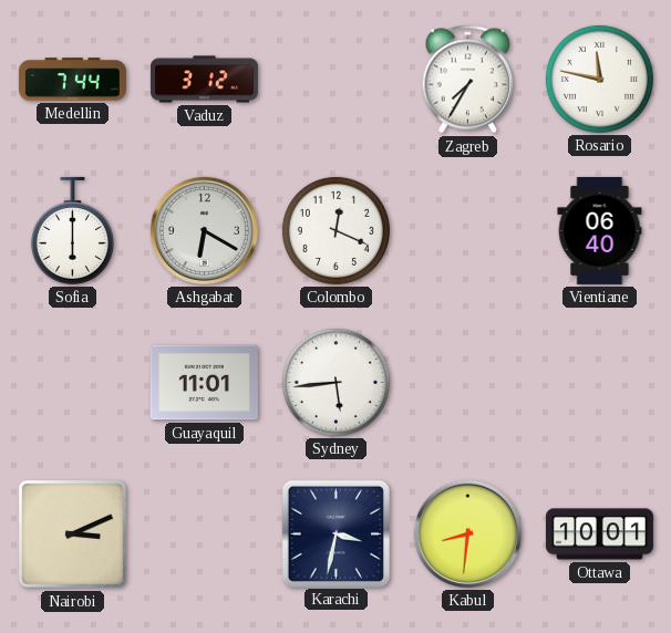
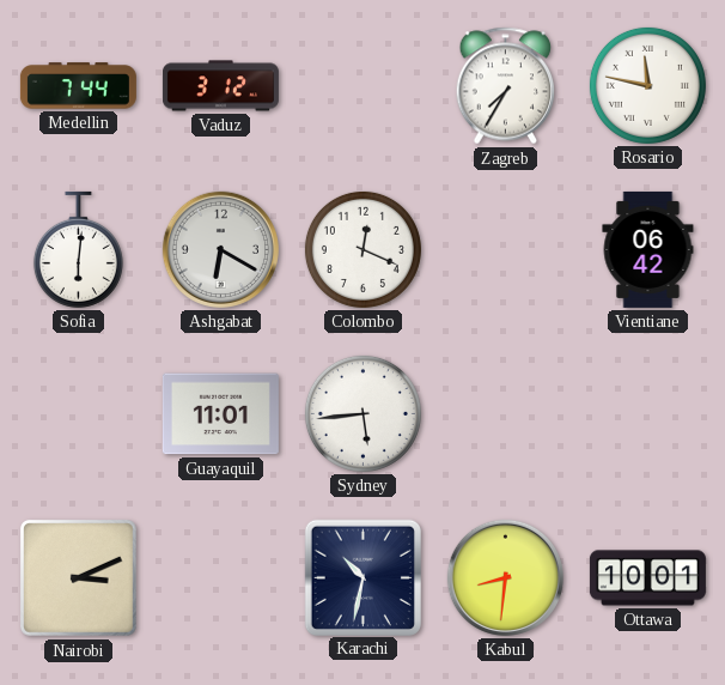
Sofia: 6:00 -> 6:01 (78, 249)
Vientiane: 06:40 -> 06:42 (648, 249)
Karachi: 3:32 -> 10:32 (363, 577)
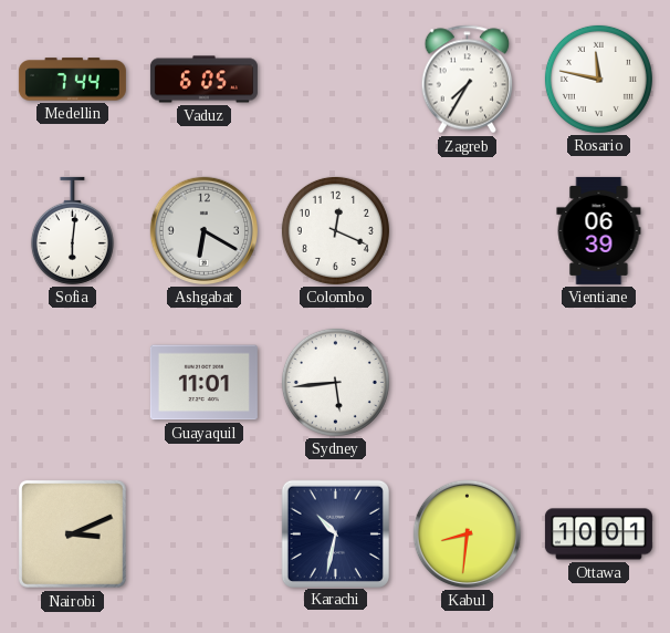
Vaduz: 3:12 -> 6:05 (203, 80)
Vientiane: 06:42 -> 06:39 (599, 230)
